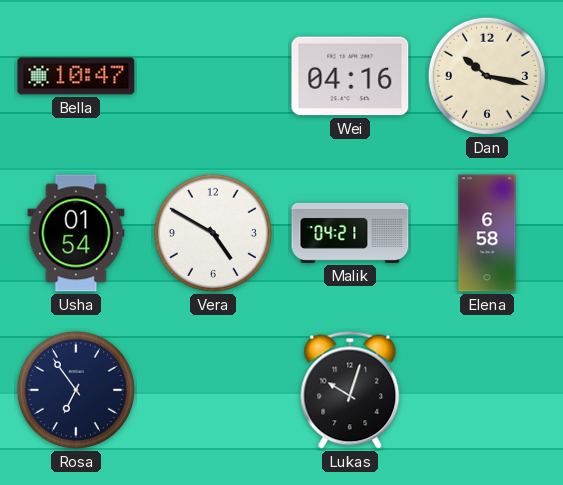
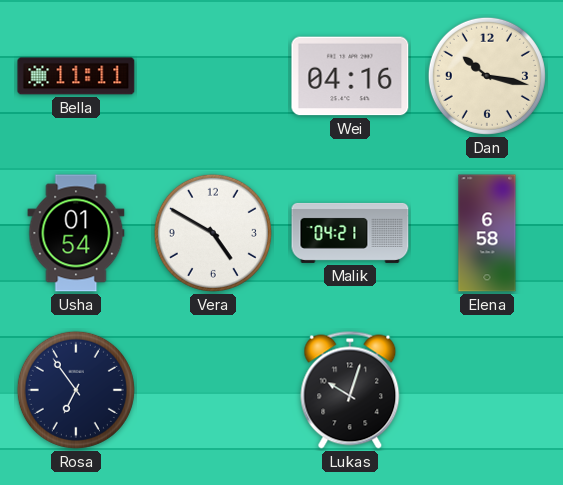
Bella: 10:47 -> 11:11 (76, 76)
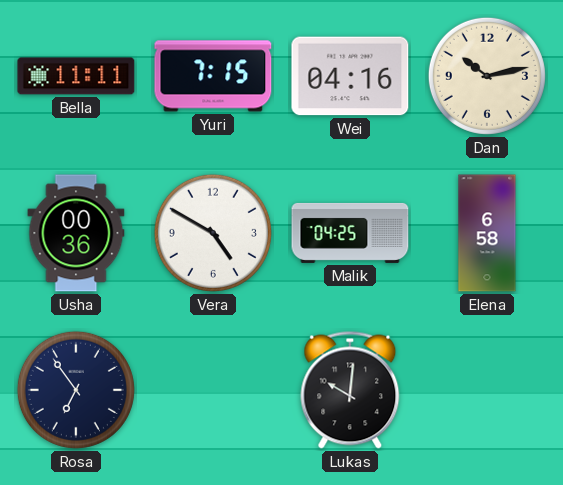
Yuri: none -> 7:15 (213, 76)
Dan: 10:17 -> 10:13 (487, 76)
Usha: 01:54 -> 00:36 (76, 233)
Malik: 04:21 -> 04:25 (350, 233)
Lukas: 10:03 -> 10:01 (350, 390)
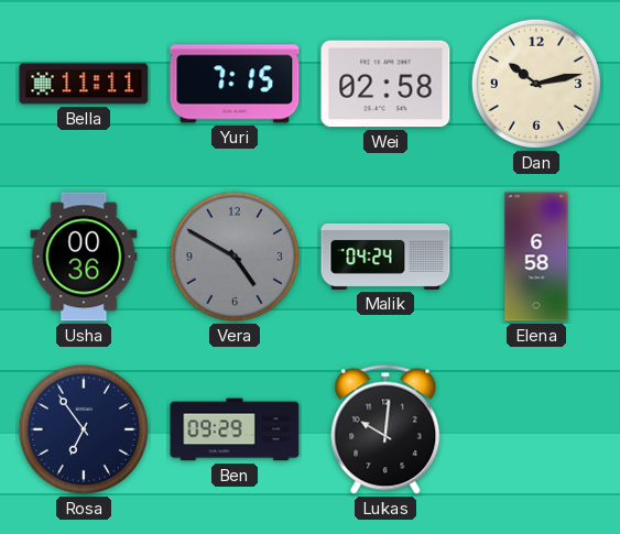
Wei: 04:16 -> 02:58 (385, 84)
Vera dial: white -> grey (235, 257)
Malik: 04:25 -> 04:24 (385, 257)
Ben: none -> 09:29 (235, 429)
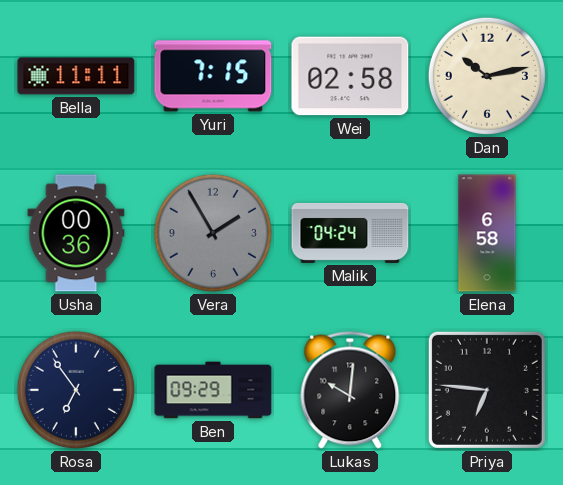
Vera: 4:50 -> 1:55 (213, 233)
Priya: none -> 6:46 (487, 390)
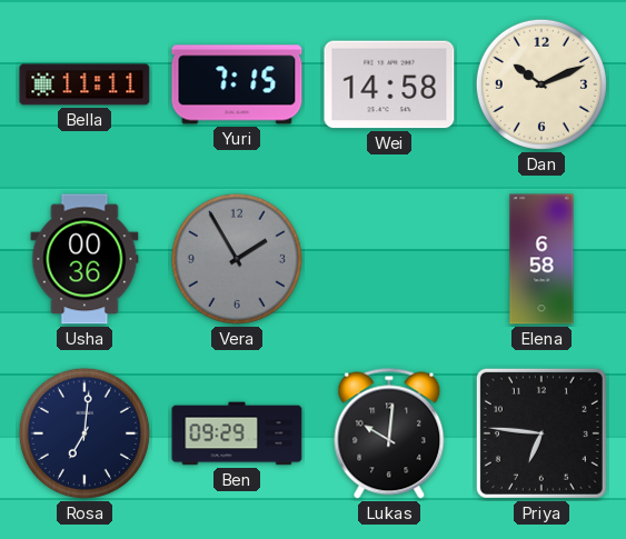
Wei: 02:58 -> 14:58 (389, 84)
Dan: 10:13 -> 10:11 (541, 84)
Malik: 04:24 -> none (350, 233)
Rosa: 6:54 -> 7:01 (85, 433)
